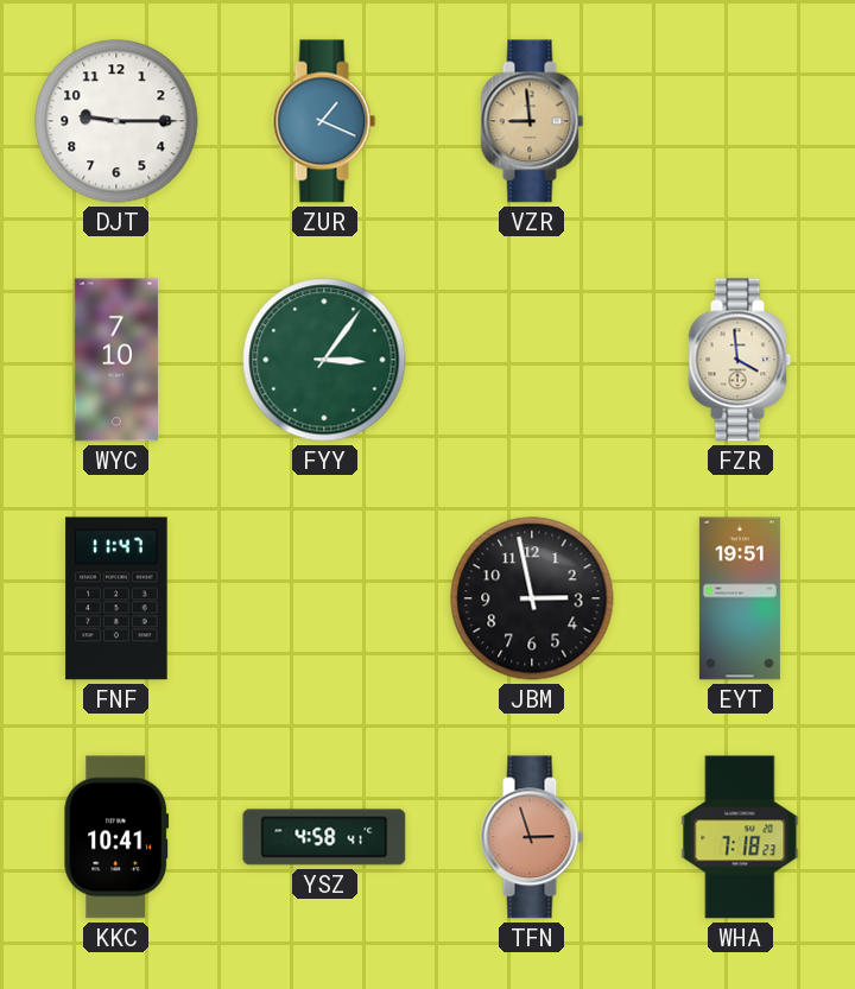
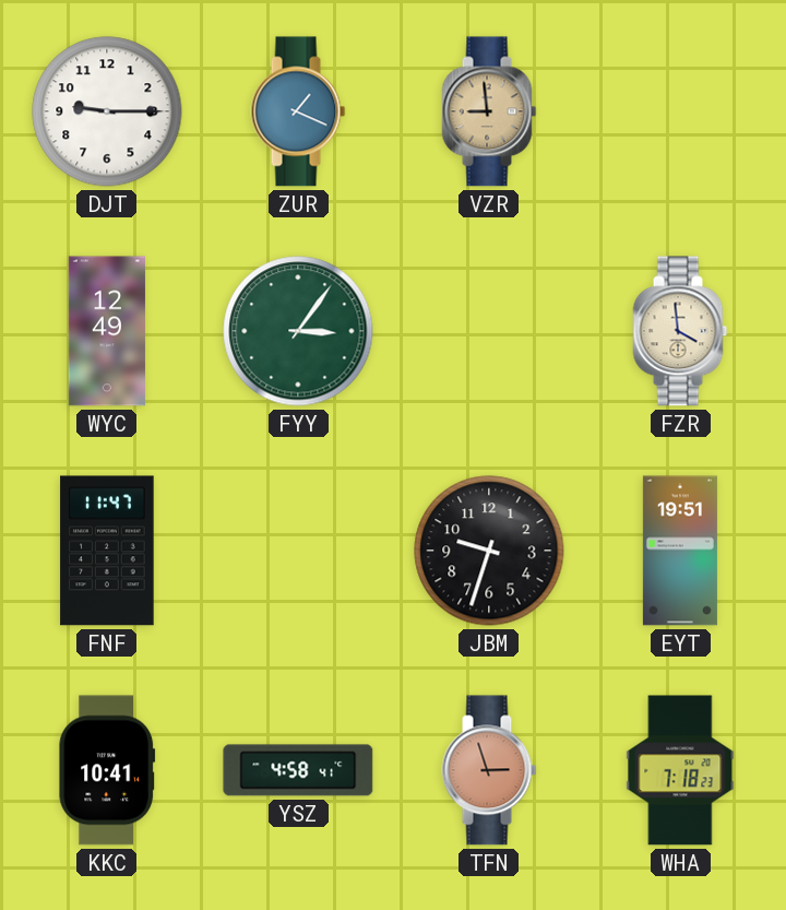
WYC: 7:10 -> 12:49 (107, 331)
JBM: 2:58 -> 9:33 (489, 551)
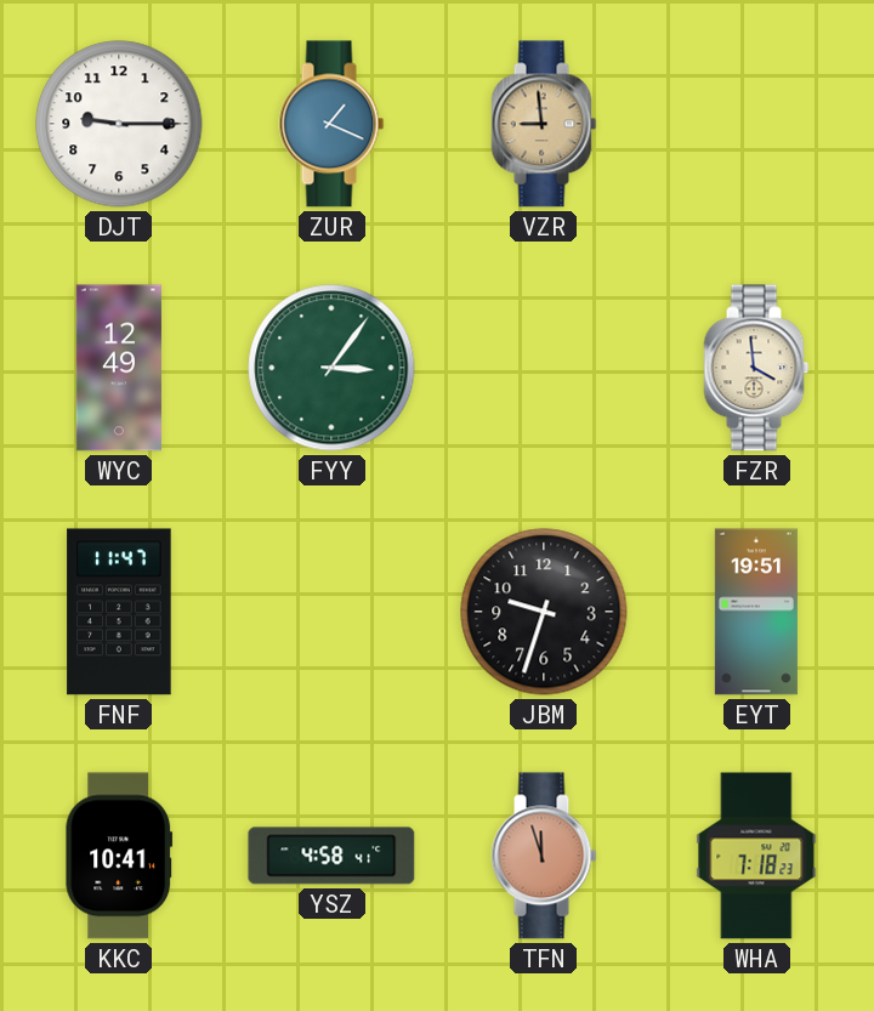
TFN: 2:57 -> 11:57 (544, 856)
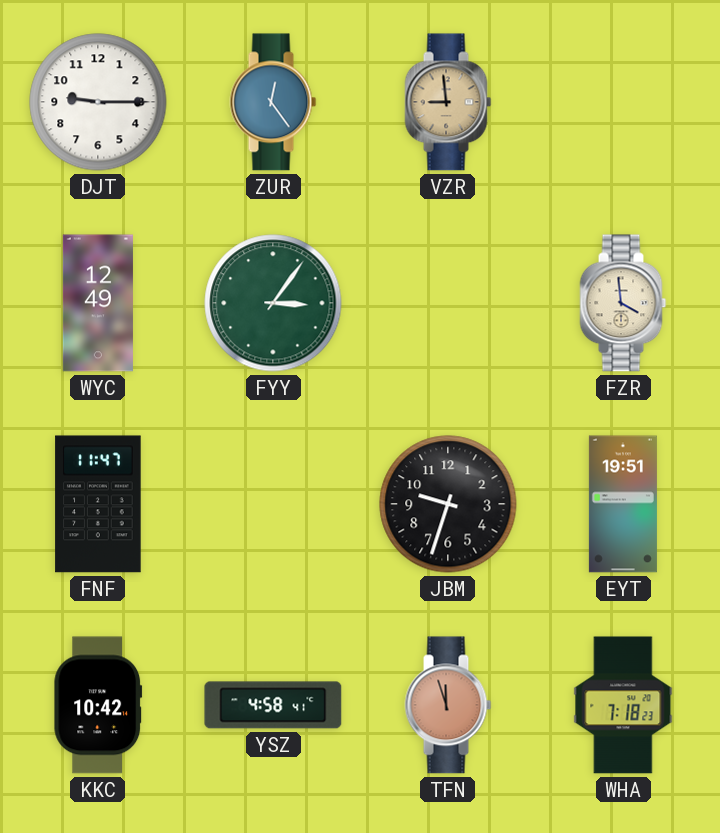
ZUR: 1:19 -> 12:24 (273, 102)
KKC: 10:41 -> 10:42 (98, 705)
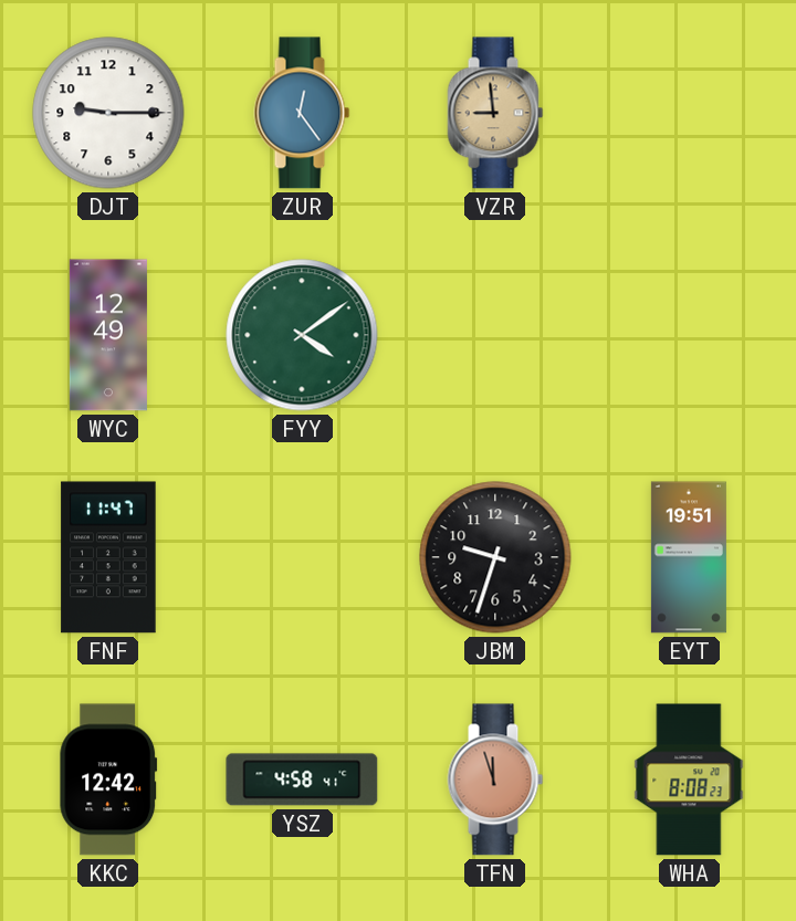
FYY: 3:06 -> 4:09 (302, 335)
FZR: 3:59 -> none (623, 303)
KKC: 10:42 -> 12:42 (108, 779)
WHA: 7:18 -> 8:08 (689, 779)
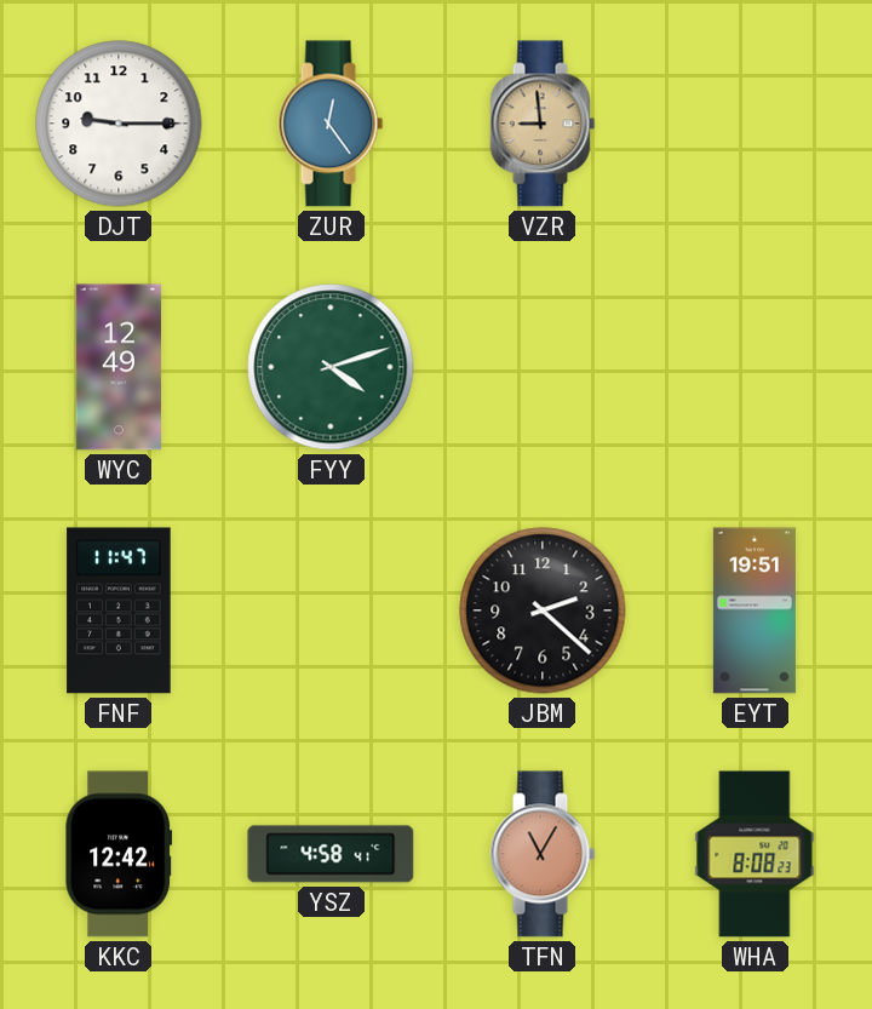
FYY: 4:09 -> 4:12 (331, 367)
JBM: 9:33 -> 2:22 (543, 610)
TFN: 11:57 -> 11:05 (543, 854)
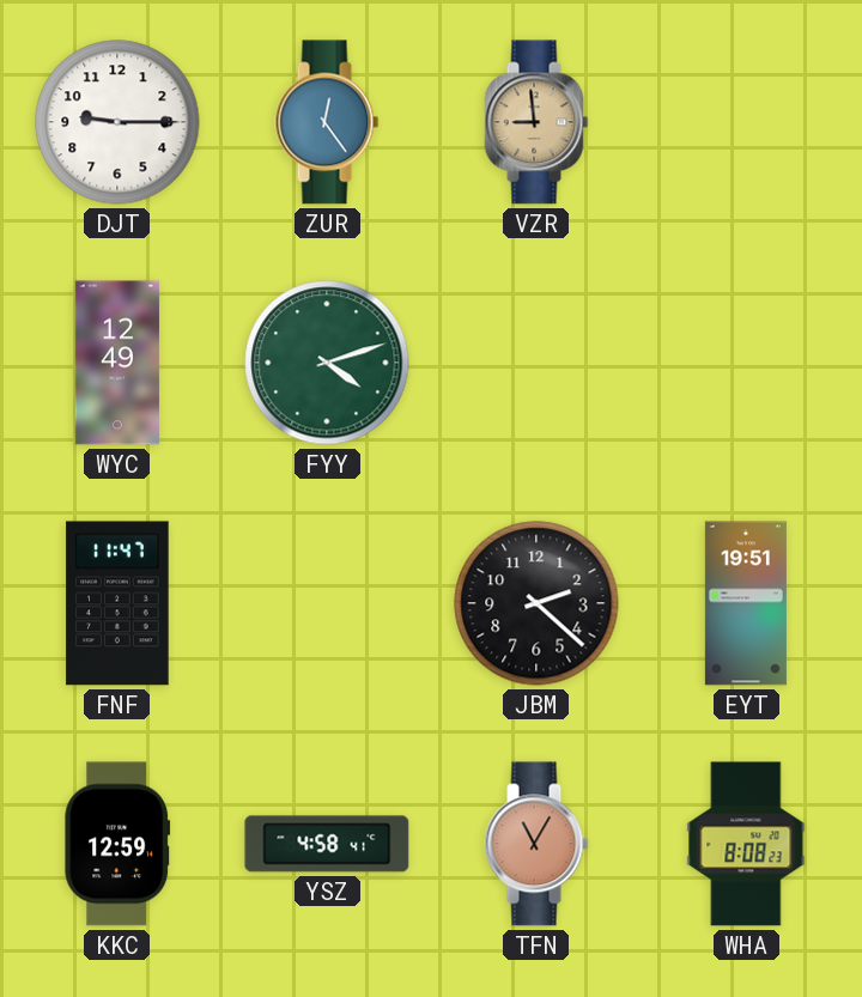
KKC: 12:42 -> 12:59 (117, 844)
